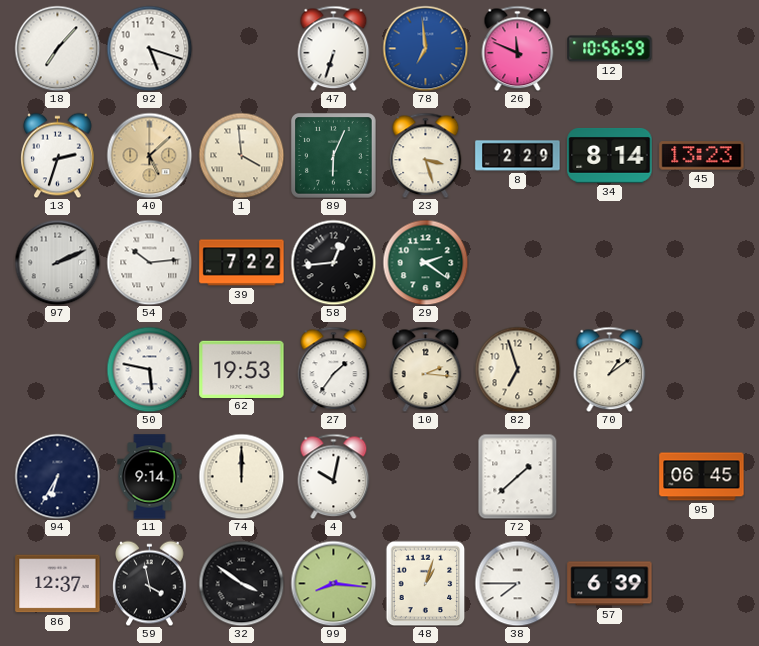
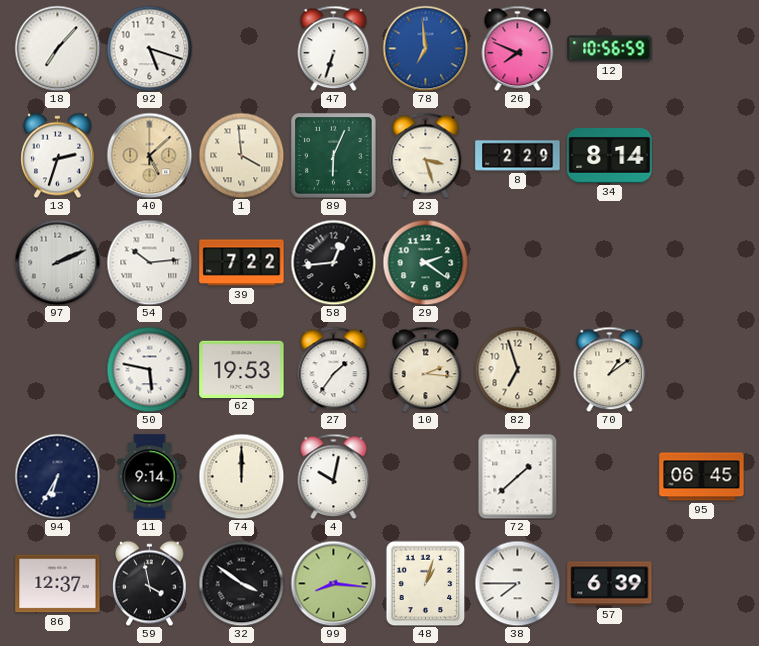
26: 11:49 -> 7:49 (518, 48)
45: 13:23 -> none (702, 156)
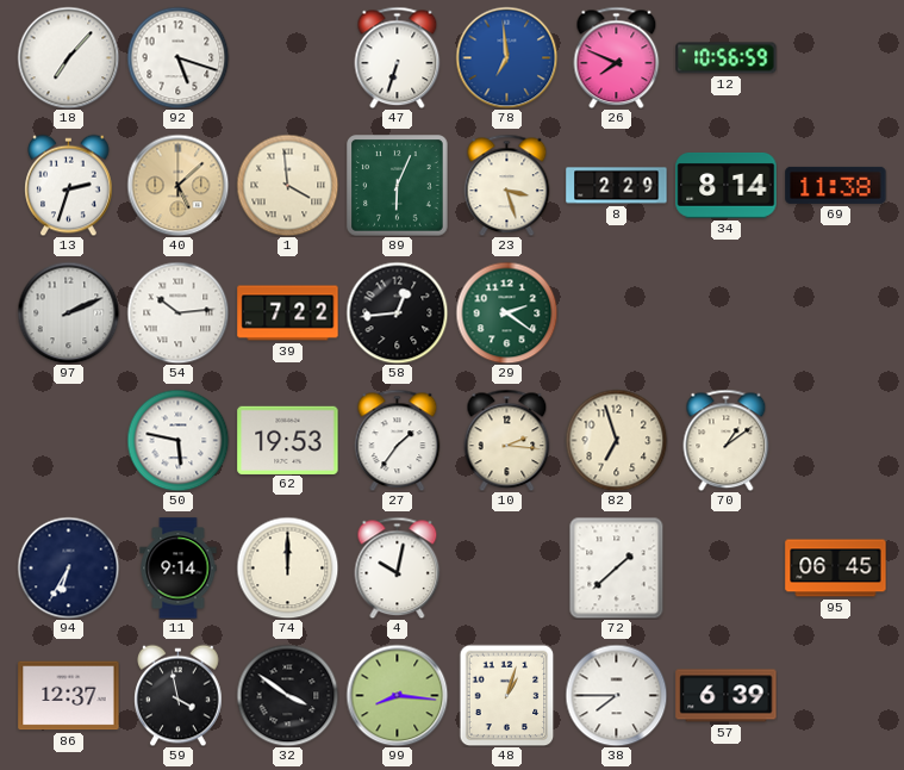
69: none -> 11:38 (836, 185)
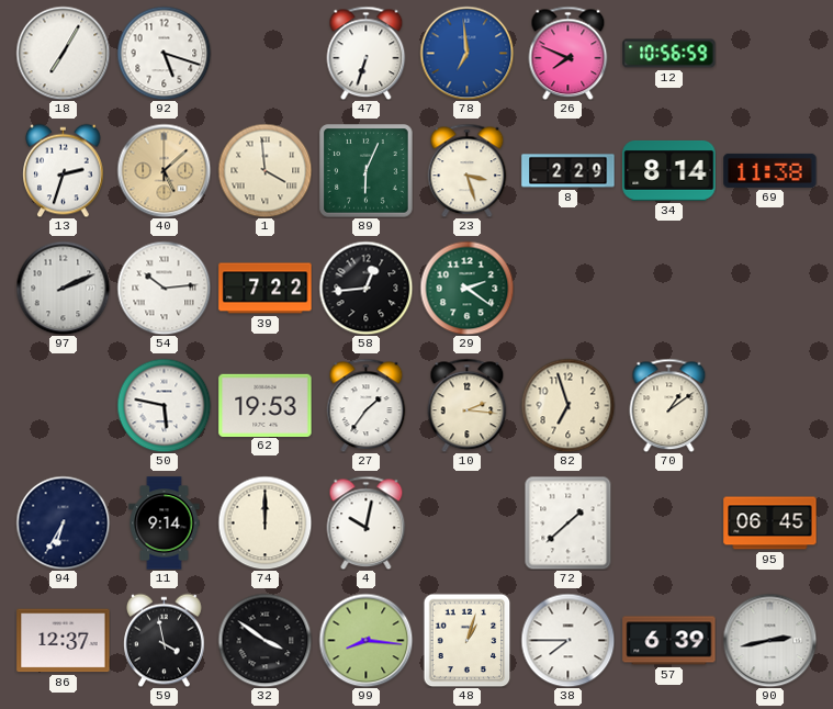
18: 7:07 -> 7:05 (63, 53)
90: none -> 2:43 (769, 640)
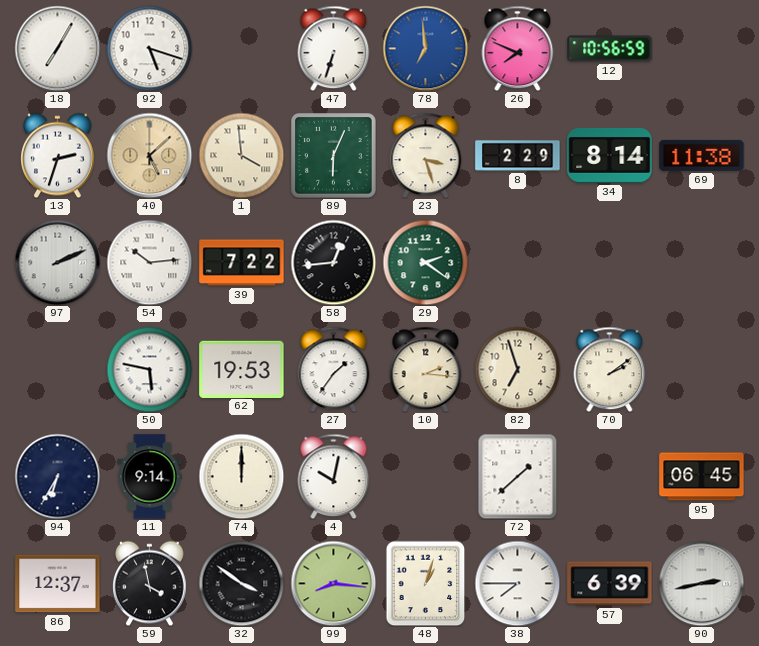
70: 1:09 -> 2:09 (610, 369)
